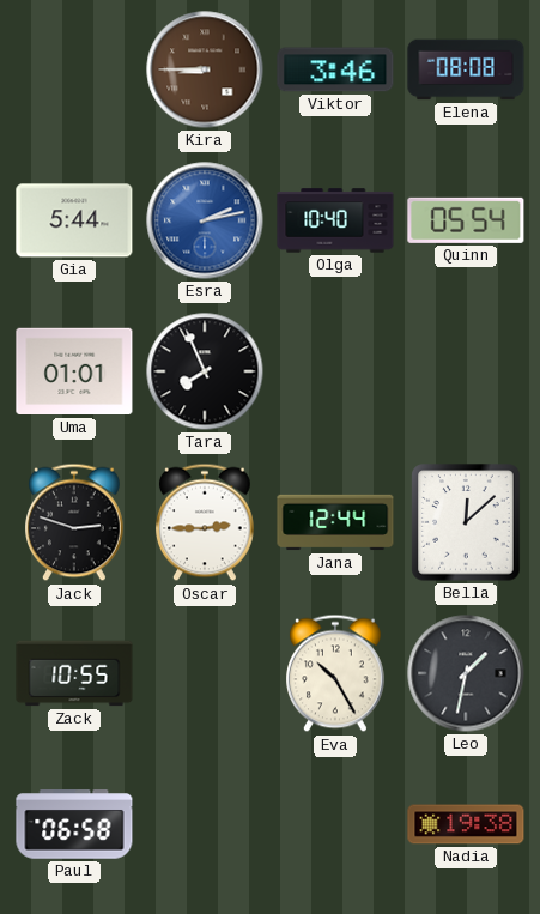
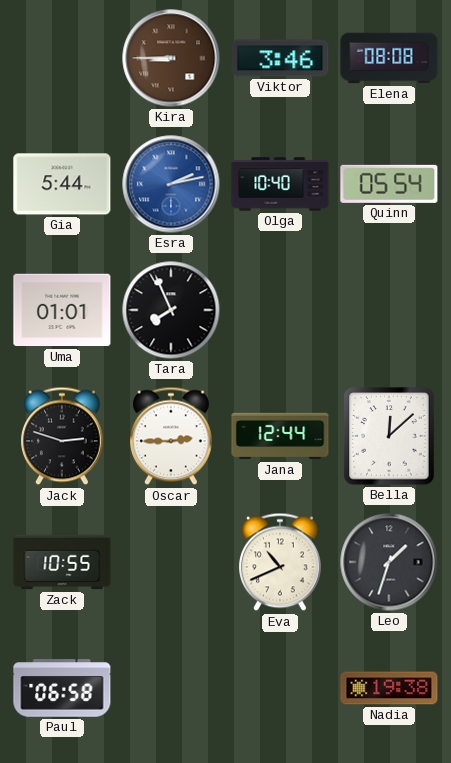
Eva: 10:25 -> 10:41 (281, 562)
Leo: 1:32 -> 1:33 (389, 562)
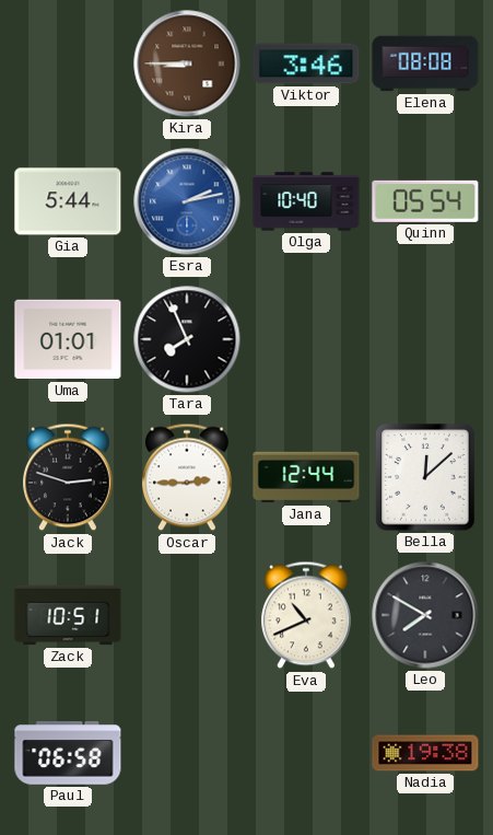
Zack: 10:55 -> 10:51 (68, 615)
Leo: 1:33 -> 7:50 (425, 615)
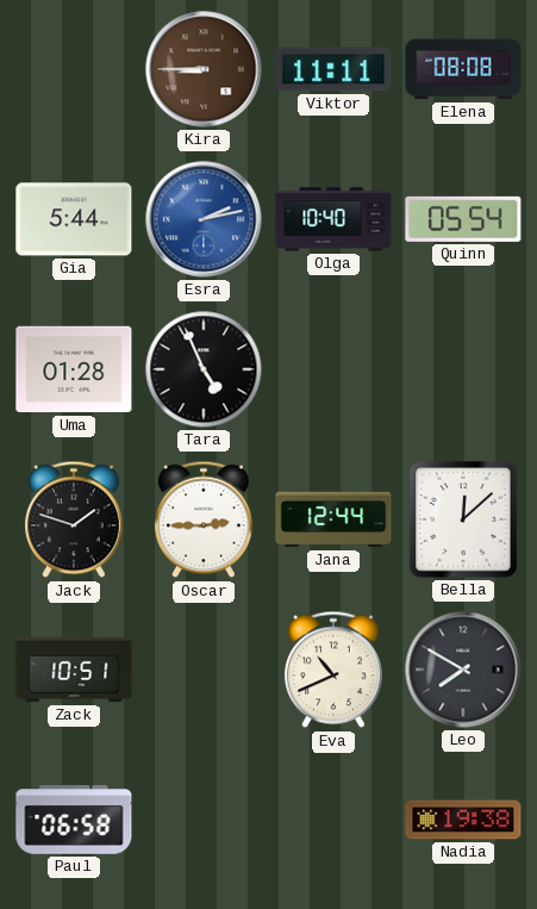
Viktor: 3:46 -> 11:11 (333, 69)
Uma: 01:01 -> 01:28 (74, 369)
Tara: 7:56 -> 4:56 (204, 369)
Jack: 2:48 -> 1:48 (75, 519)
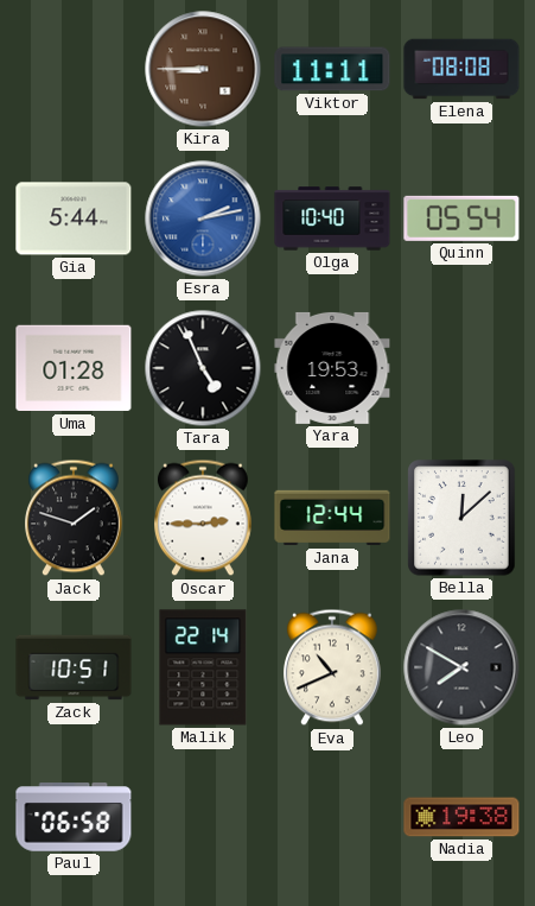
Yara: none -> 19:53 (332, 368)
Malik: none -> 22:14 (203, 667)
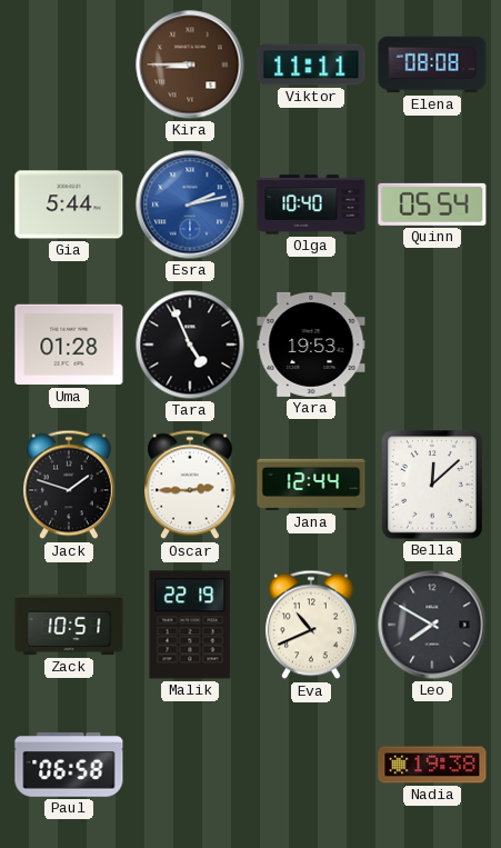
Malik: 22:14 -> 22:19 (190, 625)
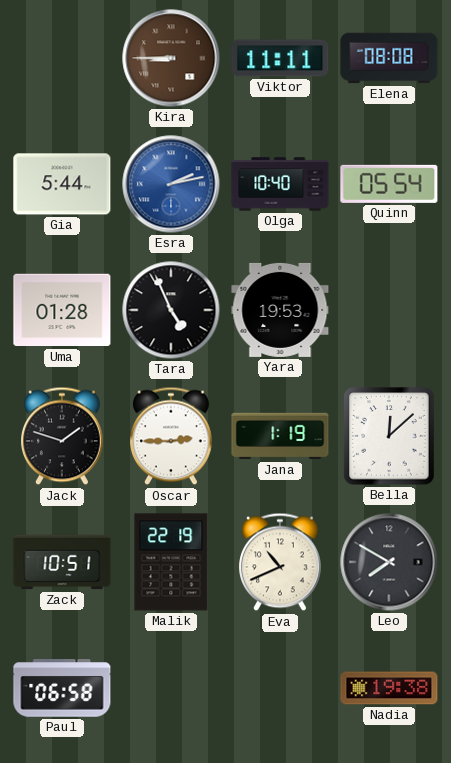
Jana: 12:44 -> 1:19 (280, 436)
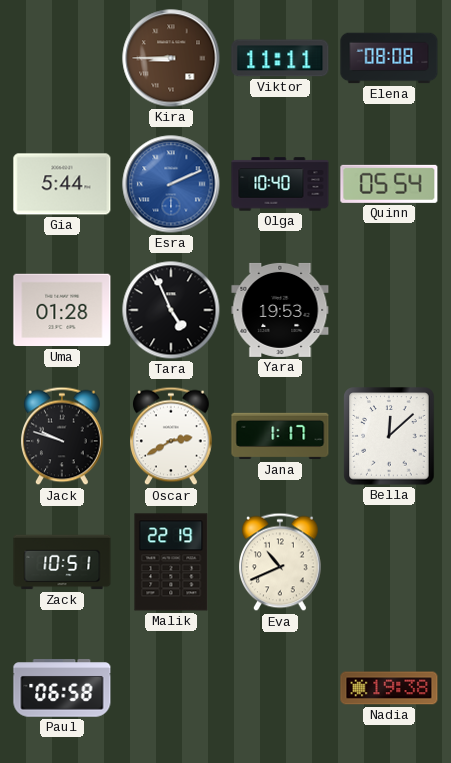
Esra: 2:13 -> 2:11 (171, 184)
Jack: 1:48 -> 9:48 (63, 436)
Oscar: 2:45 -> 2:40 (172, 436)
Jana: 1:19 -> 1:17 (280, 436)
Leo: 7:50 -> none (389, 562)
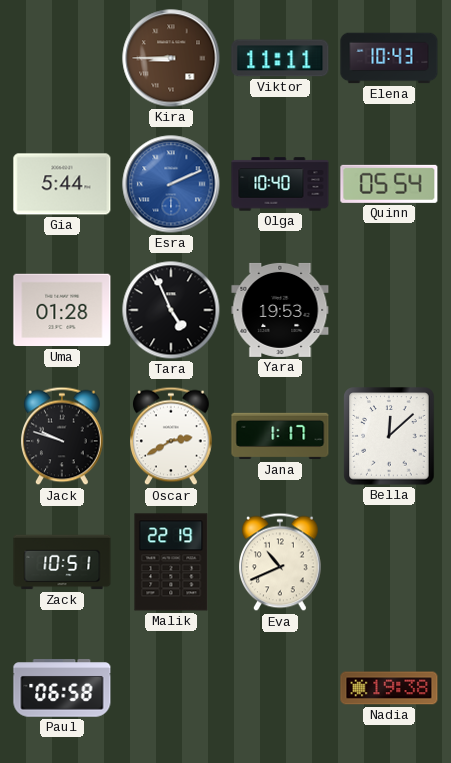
Elena: 08:08 -> 10:43 (389, 58)
